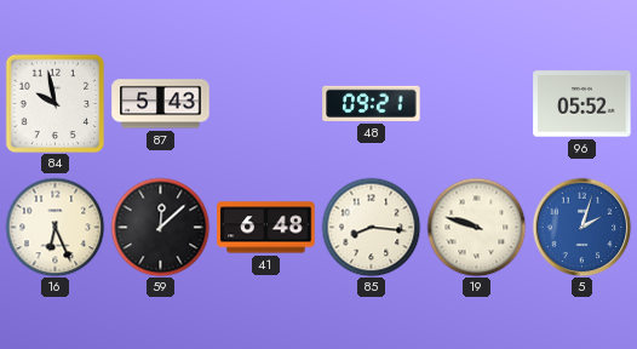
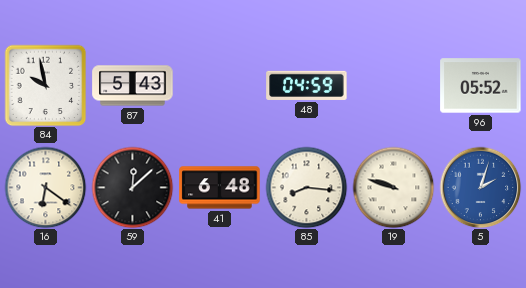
48: 09:21 -> 04:59 (307, 85)
16: 6:26 -> 6:21 (45, 187)
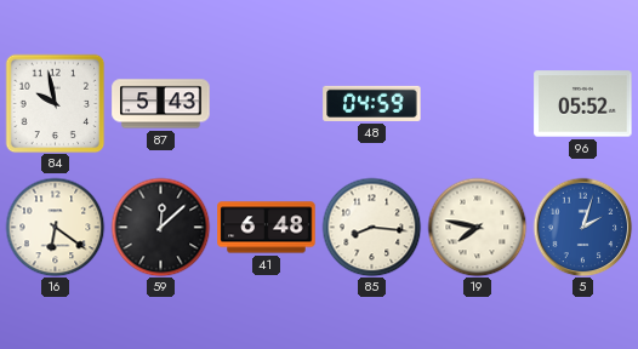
19: 9:48 -> 7:47 (477, 227)
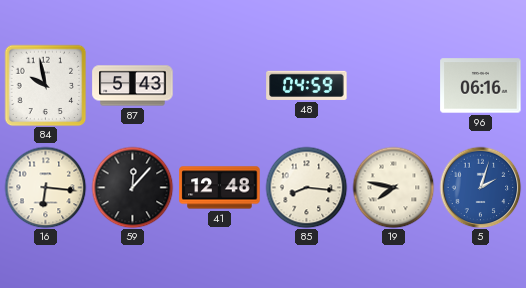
96: 05:52 -> 06:16 (481, 86)
16: 6:21 -> 6:16 (45, 187)
59: 12:08 -> 12:07 (132, 187)
41: 6:48 -> 12:48 (220, 188)
